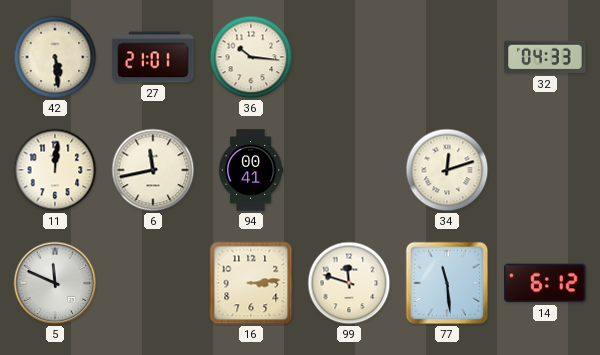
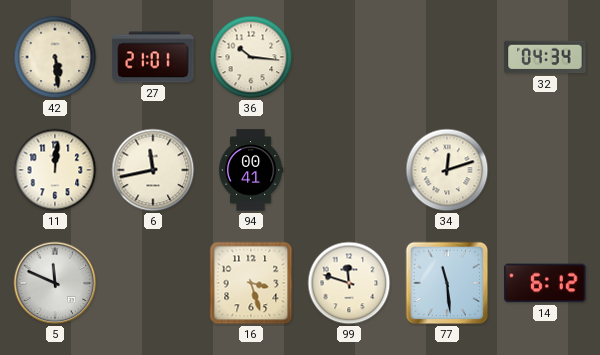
32: 04:33 -> 04:34 (545, 57)
16: 3:14 -> 3:27 (251, 283)
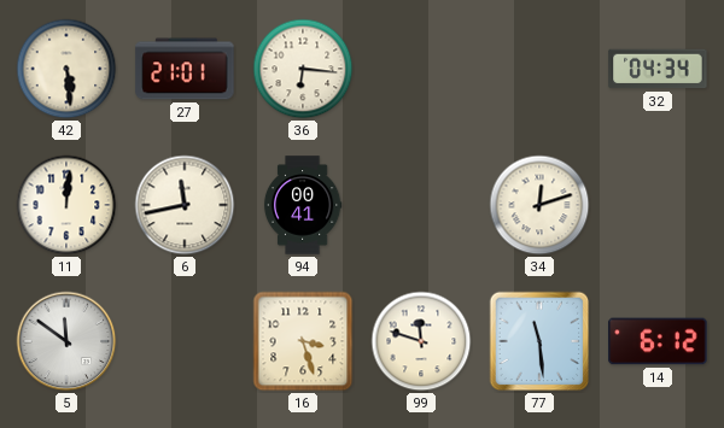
36: 10:16 -> 6:16 (303, 69)
5: 11:49 -> 11:51 (66, 341)
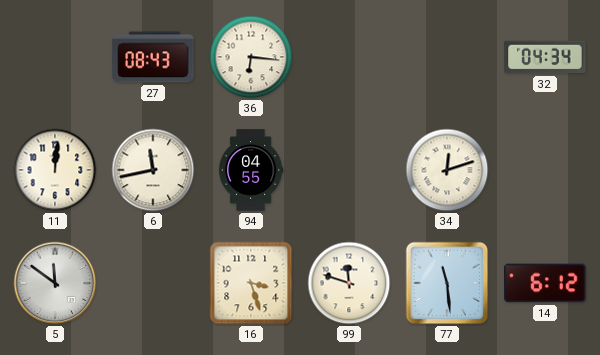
42: 5:29 -> none (66, 69)
27: 21:01 -> 08:43 (153, 57)
94: 00:41 -> 04:55 (251, 170)
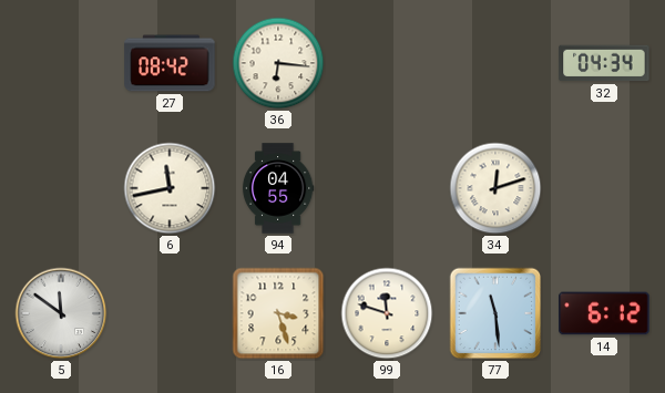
27: 08:43 -> 08:42 (170, 63)
11: 12:01 -> none (55, 170)
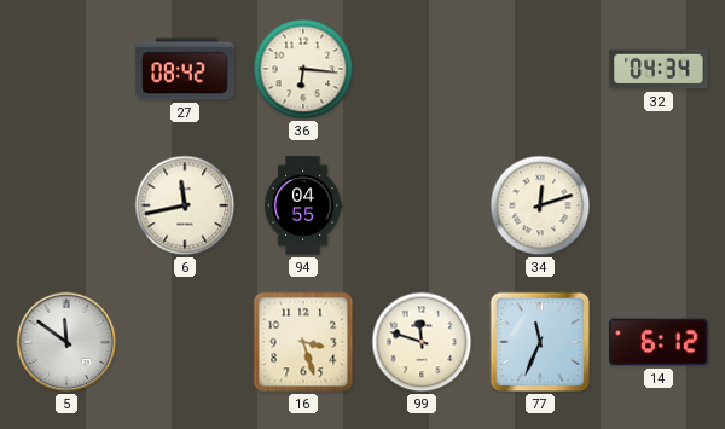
77: 11:29 -> 11:34 (540, 342)
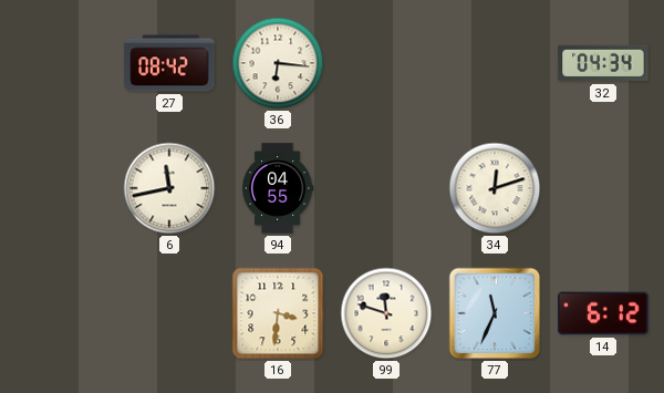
5: 11:51 -> none (66, 342)
16: 3:27 -> 3:31 (278, 313)
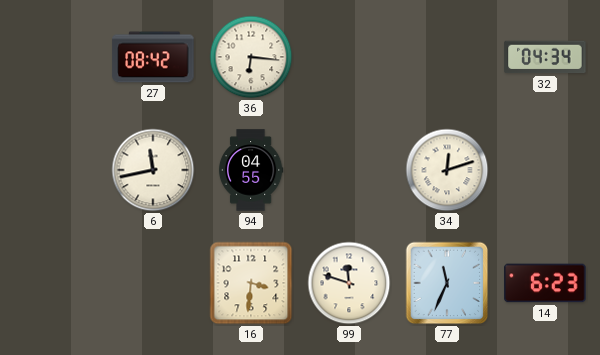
14: 6:12 -> 6:23 (545, 283)
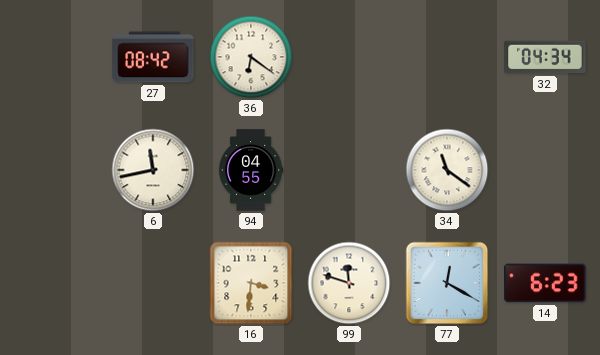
36: 6:16 -> 6:21 (251, 57)
34: 12:12 -> 11:21 (447, 170)
77: 11:34 -> 12:20 (447, 283)
